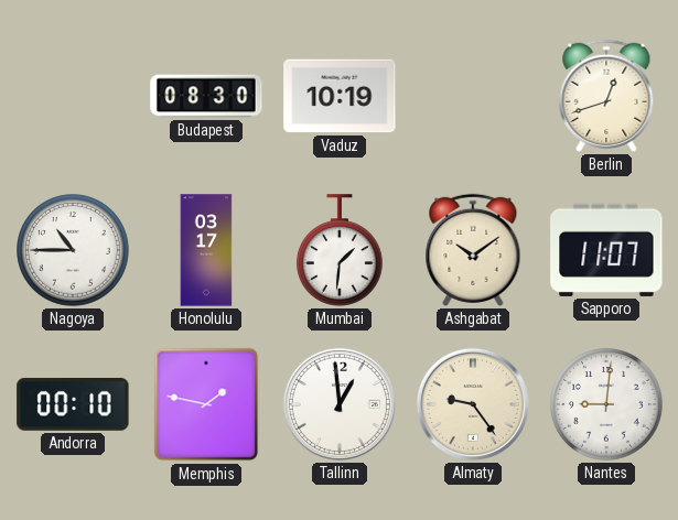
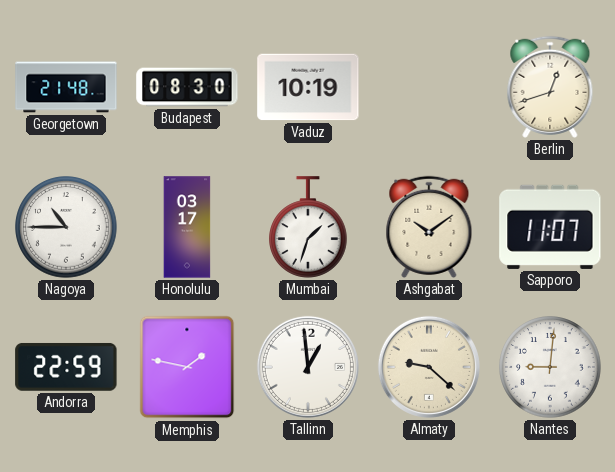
Georgetown: none -> 21:48 (66, 87)
Mumbai: 1:31 -> 1:33 (309, 227)
Andorra: 00:10 -> 22:59 (66, 367)
Almaty: 9:24 -> 9:22 (429, 367)
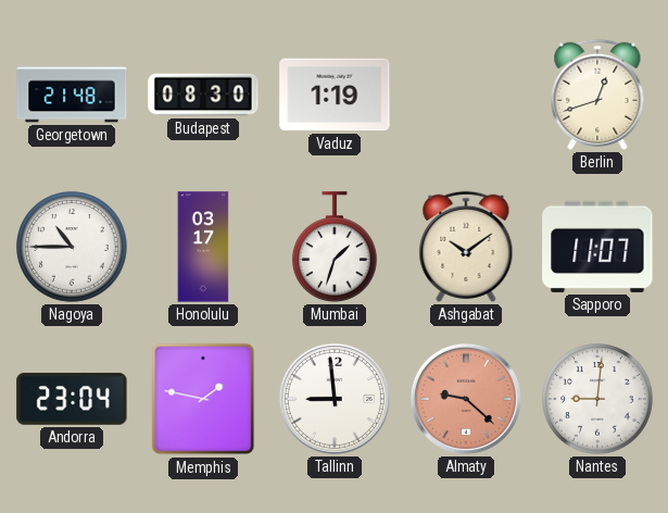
Vaduz: 10:19 -> 1:19 (335, 95)
Andorra: 22:59 -> 23:04 (72, 399)
Tallinn: 12:59 -> 8:59 (335, 399)
Almaty dial: cream -> salmon (466, 399)
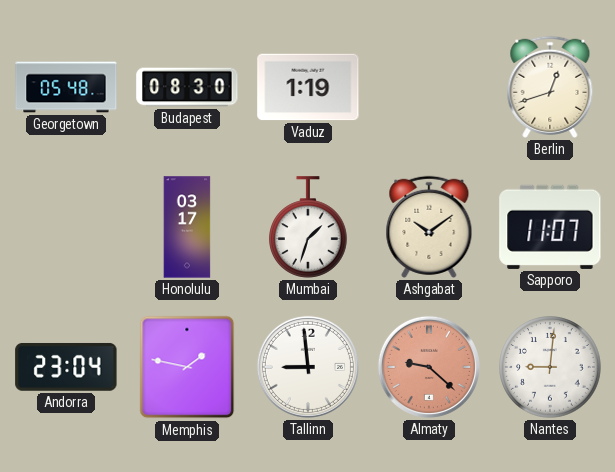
Georgetown: 21:48 -> 05:48 (66, 87)
Nagoya: 10:45 -> none (72, 247)
